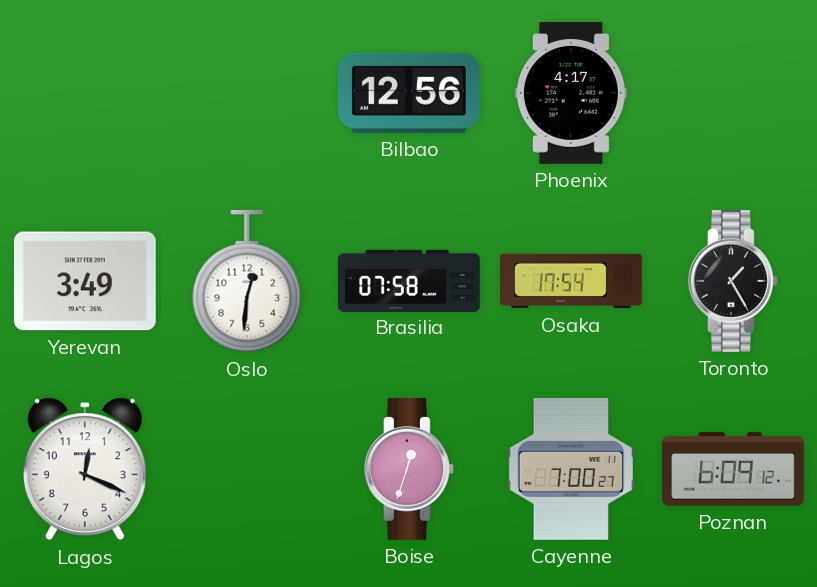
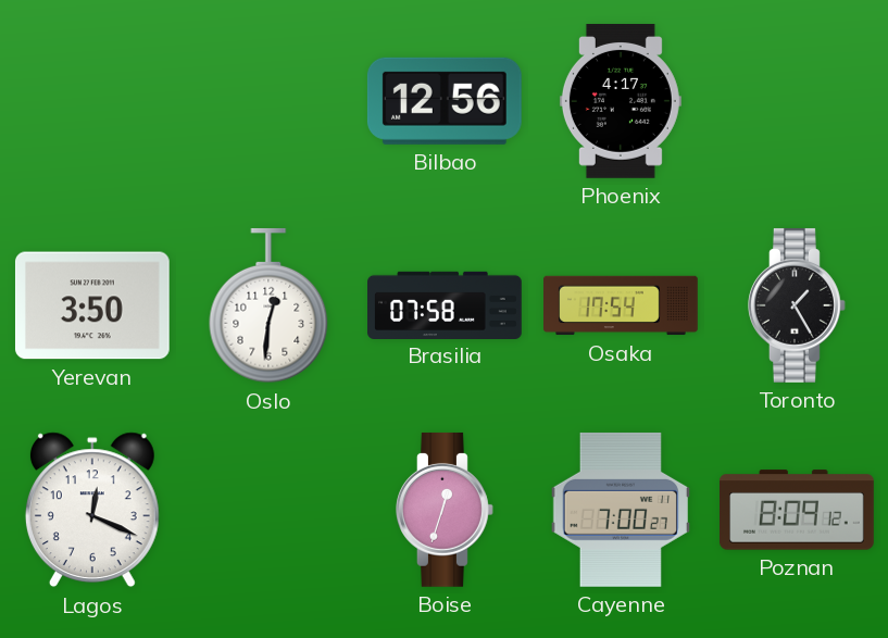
Yerevan: 3:49 -> 3:50 (92, 305)
Poznan: 6:09 -> 8:09 (798, 510)
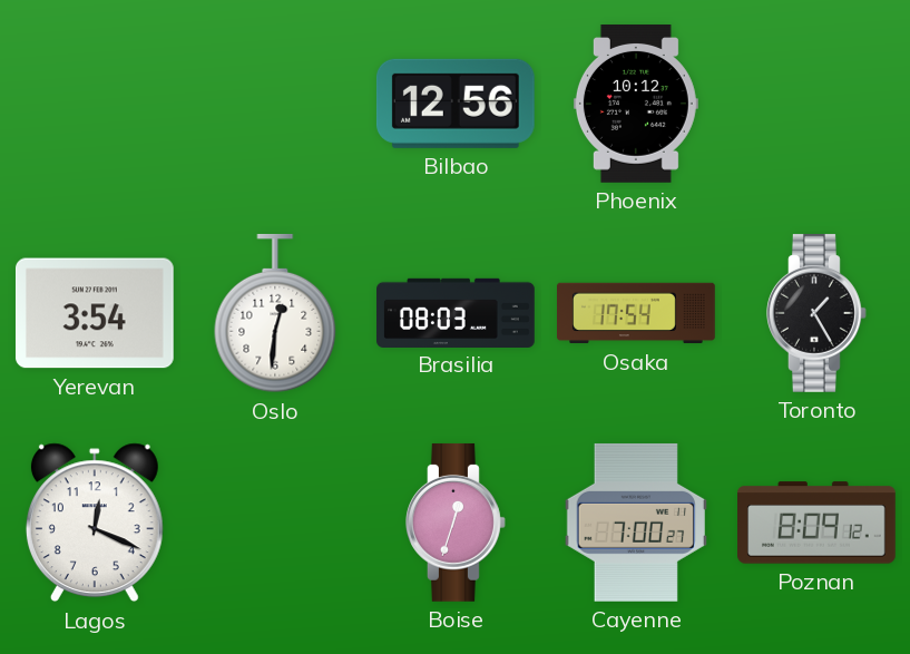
Phoenix: 4:17 -> 10:12 (636, 105)
Yerevan: 3:50 -> 3:54 (95, 313)
Brasilia: 07:58 -> 08:03 (456, 312)
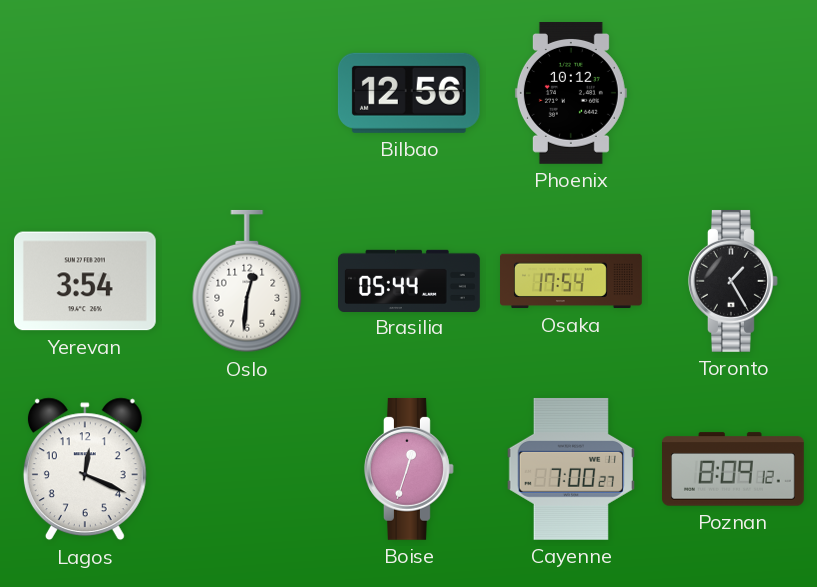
Brasilia: 08:03 -> 05:44 (409, 280)
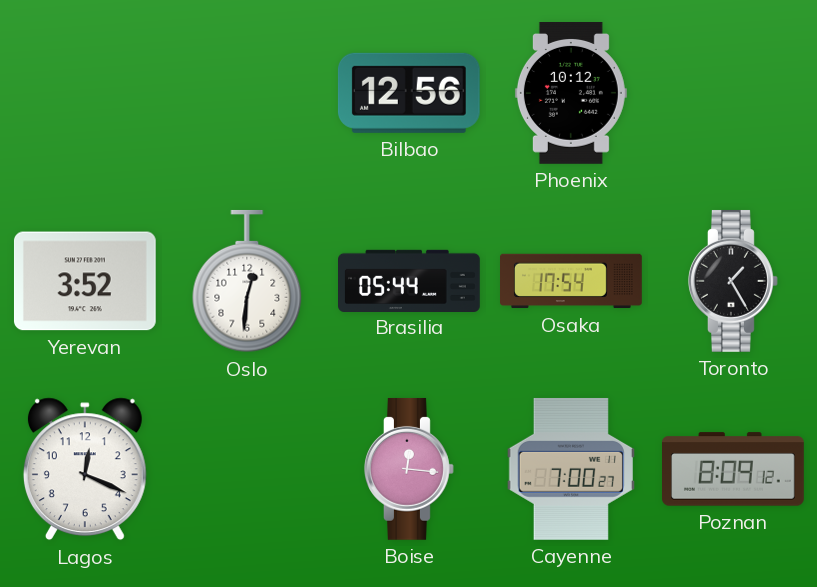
Yerevan: 3:54 -> 3:52 (85, 281)
Boise: 12:33 -> 12:16 (410, 469)
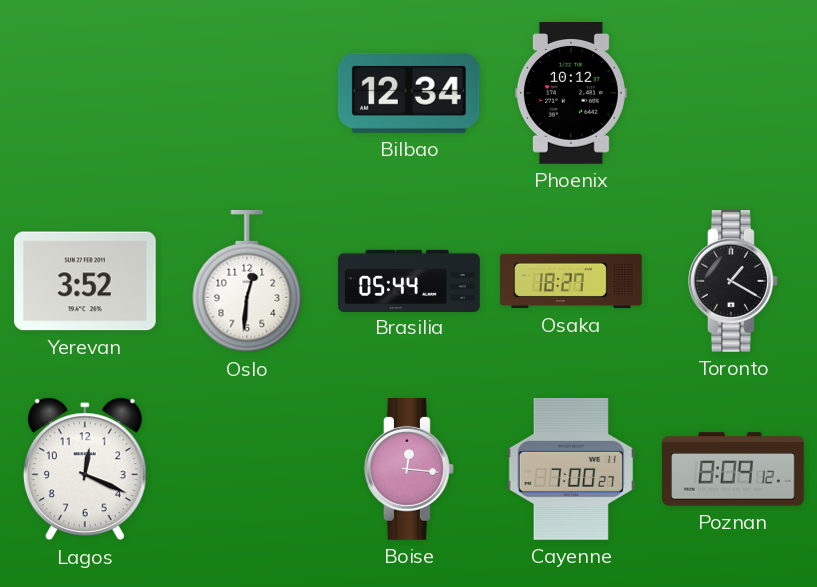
Bilbao: 12:56 -> 12:34 (409, 93)
Osaka: 17:54 -> 18:27 (572, 281)
Toronto: 1:25 -> 1:20 (734, 281)
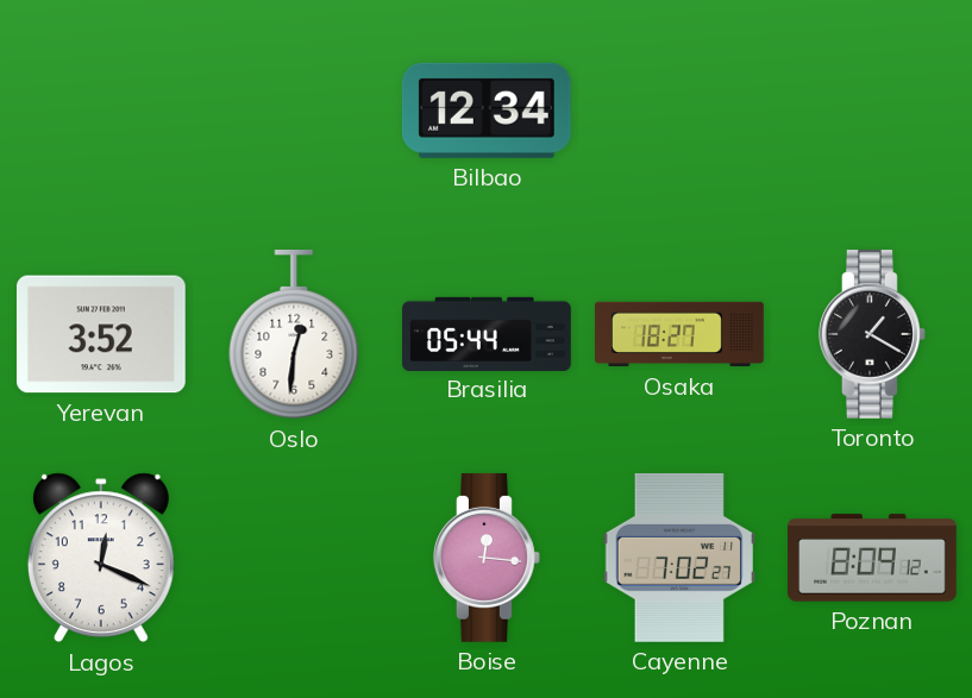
Phoenix: 10:12 -> none (571, 94)
Cayenne: 7:00 -> 7:02 (679, 558)
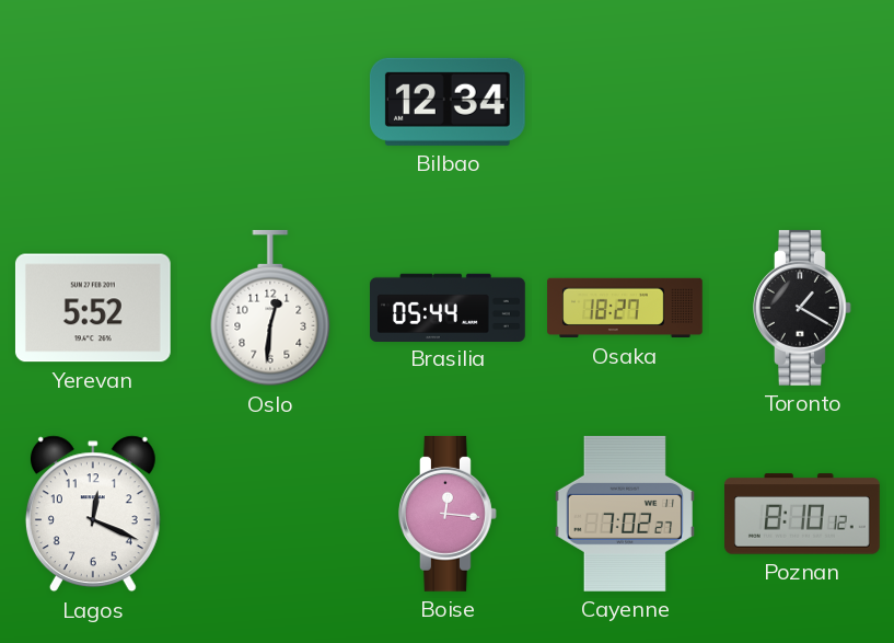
Yerevan: 3:52 -> 5:52 (93, 308)
Poznan: 8:09 -> 8:10 (803, 514)
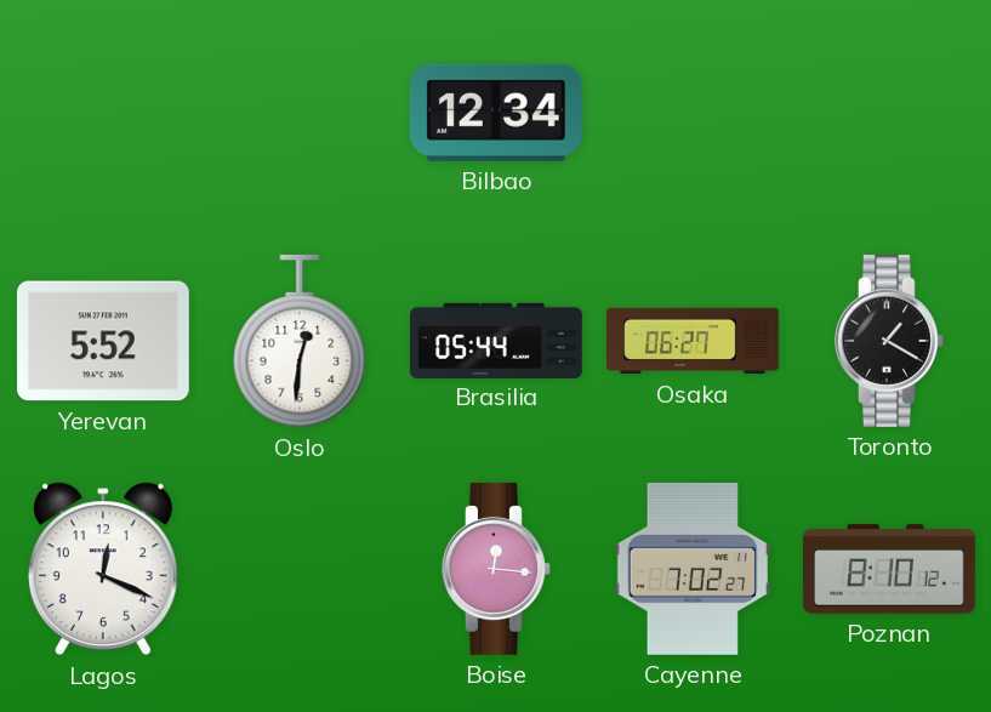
Osaka: 18:27 -> 06:27 (694, 341)
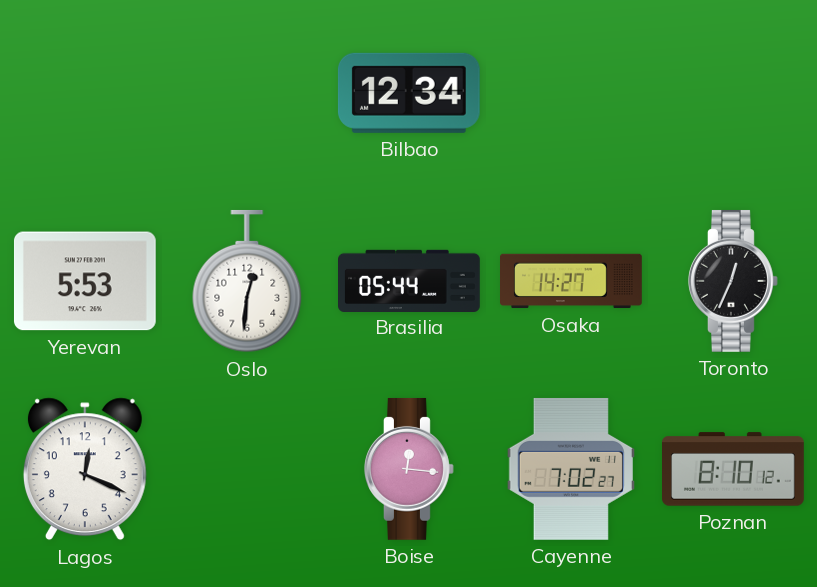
Yerevan: 5:52 -> 5:53 (85, 281)
Osaka: 06:27 -> 14:27 (572, 281)
Toronto: 1:20 -> 12:34 (734, 281)
